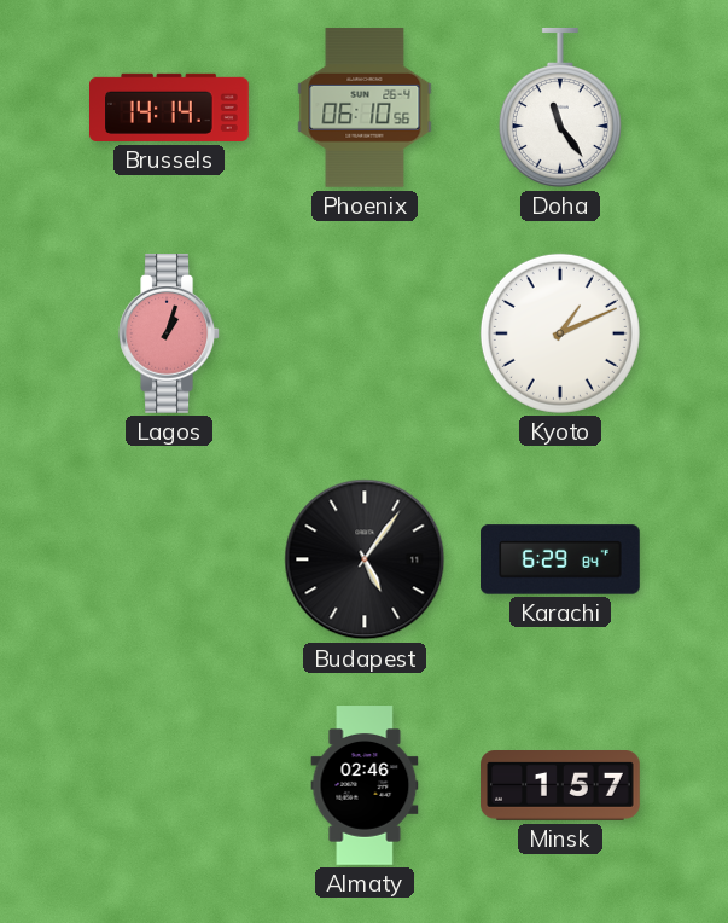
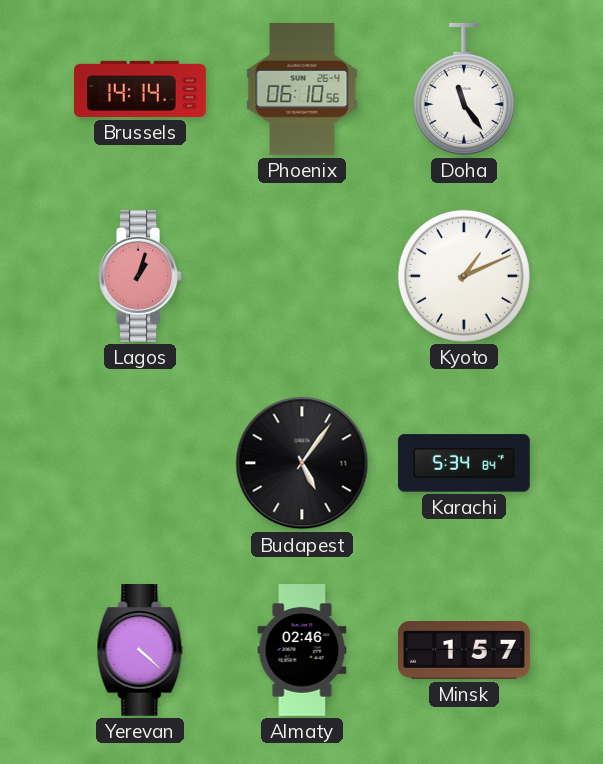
Karachi: 6:29 -> 5:34 (465, 463)
Yerevan: none -> 4:22 (140, 651)
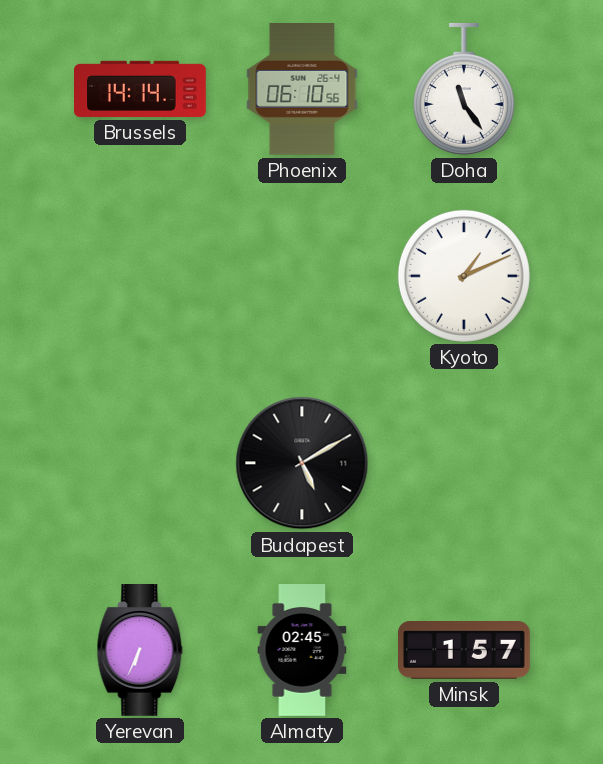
Lagos: 1:03 -> none (140, 277)
Budapest: 5:06 -> 5:10 (302, 463)
Karachi: 5:34 -> none (465, 463)
Yerevan: 4:22 -> 6:34 (140, 651)
Almaty: 02:46 -> 02:45 (302, 650)
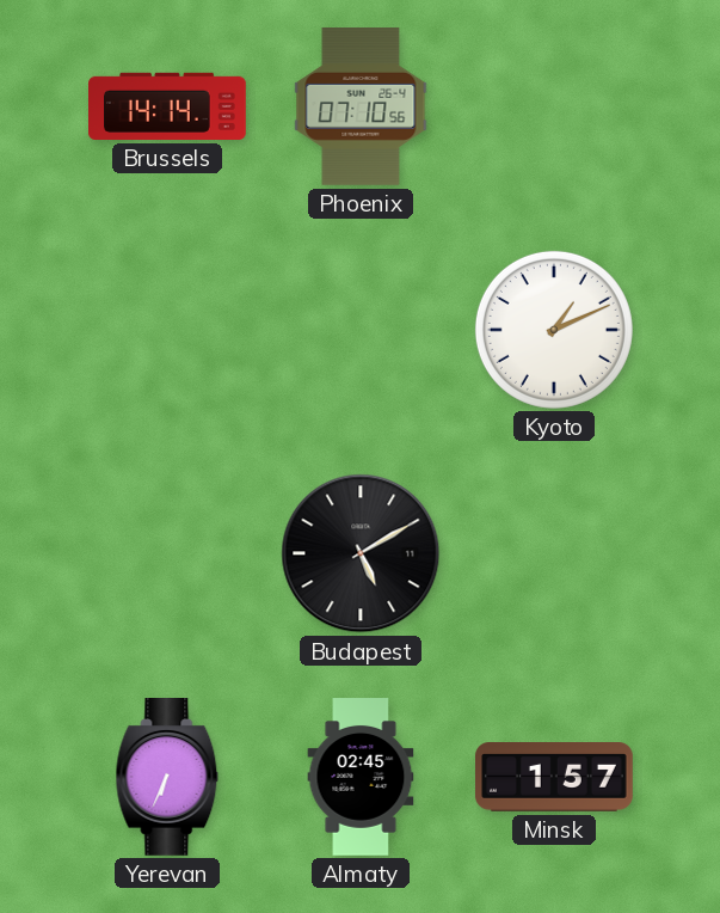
Phoenix: 06:10 -> 07:10 (361, 108)
Doha: 11:24 -> none (464, 89)
